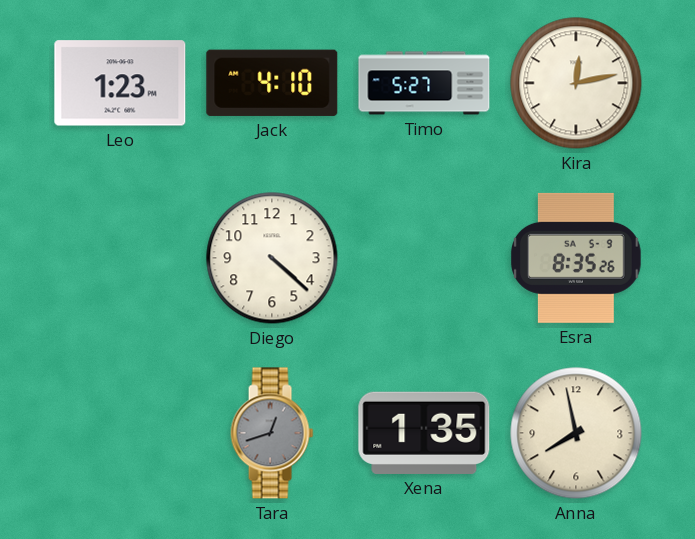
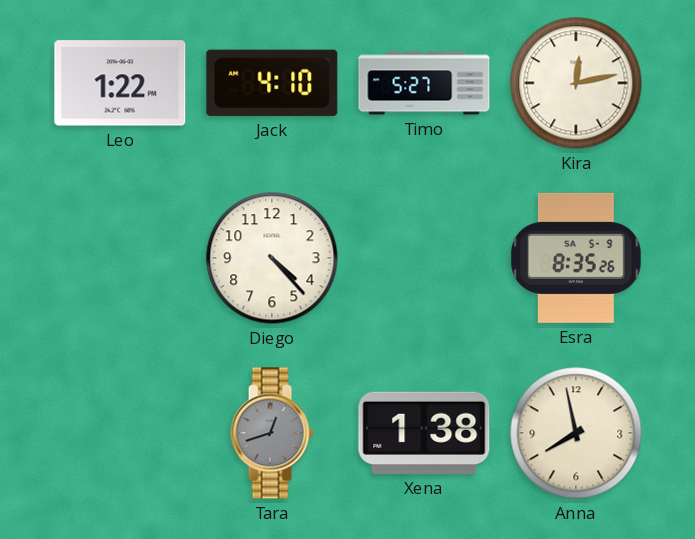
Leo: 1:23 -> 1:22 (120, 83)
Diego: 4:22 -> 4:23 (272, 258)
Xena: 1:35 -> 1:38 (424, 433)
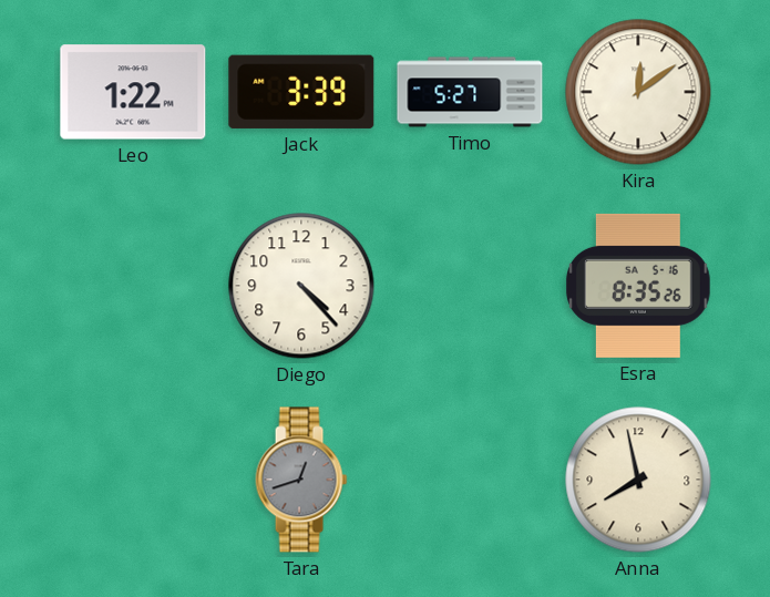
Jack: 4:10 -> 3:39 (301, 92)
Kira: 12:13 -> 12:09 (638, 92)
Esra date: SA 5-9 -> SA 5-16 (639, 286)
Xena: 1:38 -> none (424, 433)
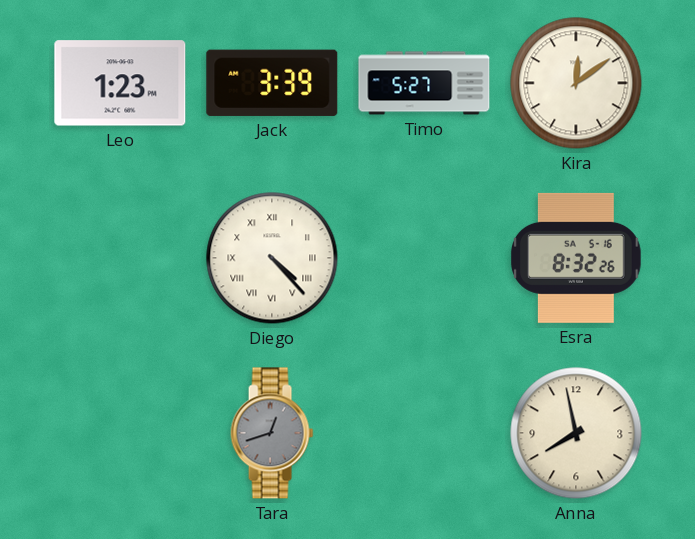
Leo: 1:22 -> 1:23 (120, 83)
Diego numerals: Arabic -> Roman (272, 258)
Esra: 8:35 -> 8:32 (577, 258)
